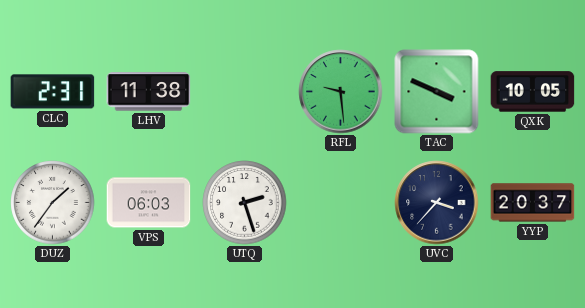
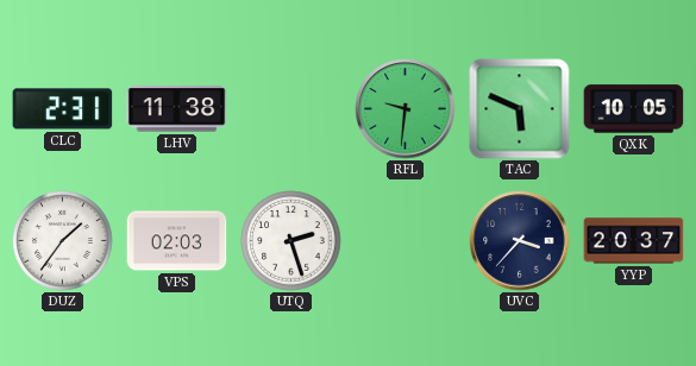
RFL: 9:29 -> 9:31 (406, 109)
TAC: 3:49 -> 5:49 (520, 109)
VPS: 06:03 -> 02:03 (177, 241)
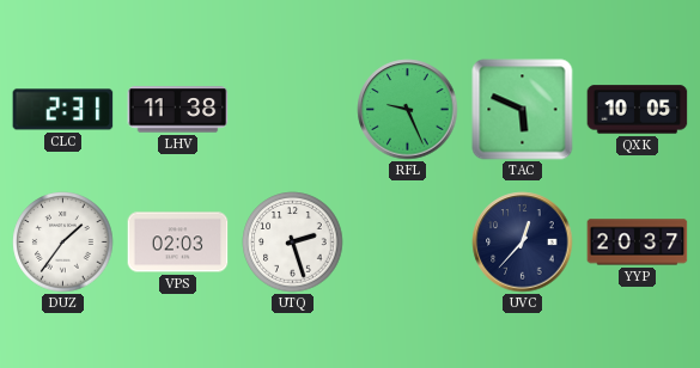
RFL: 9:31 -> 9:26 (408, 110)
UVC: 3:37 -> 12:37 (523, 243)
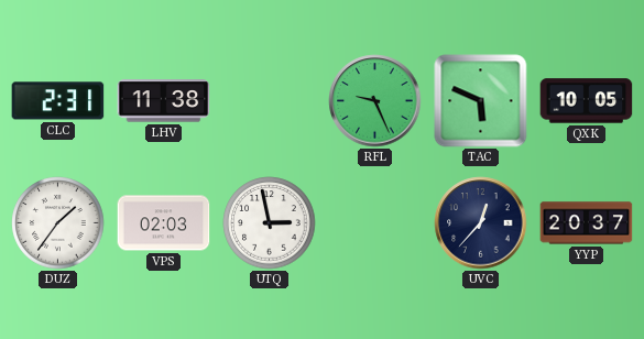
UTQ: 2:27 -> 2:58 (270, 223)
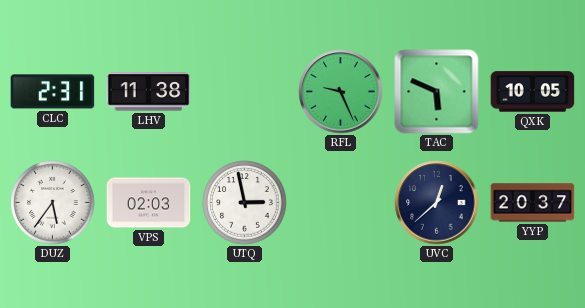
DUZ: 1:36 -> 5:36 (53, 203)
UVC: 12:37 -> 12:38 (437, 203)
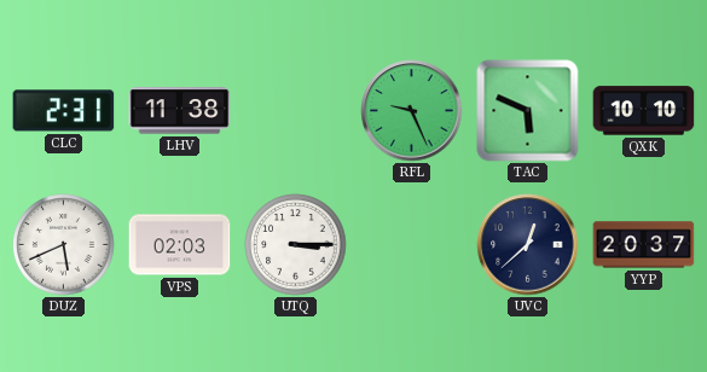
QXK: 10:05 -> 10:10 (644, 111)
DUZ: 5:36 -> 5:41 (64, 245)
UTQ: 2:58 -> 3:15 (296, 245)
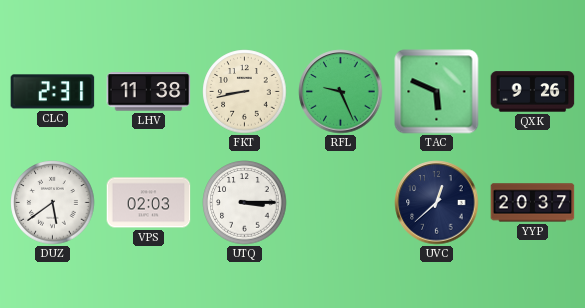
FKT: none -> 8:43 (245, 92)
QXK: 10:10 -> 9:26 (533, 92)
DUZ: 5:41 -> 5:39 (53, 203)
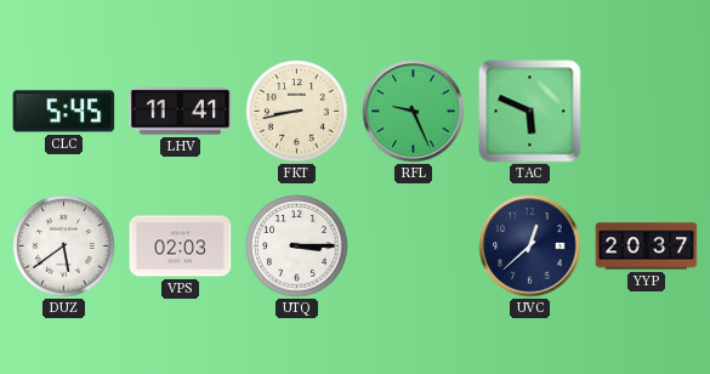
CLC: 2:31 -> 5:45 (64, 112)
LHV: 11:38 -> 11:41 (181, 112)
QXK: 9:26 -> none (533, 92)
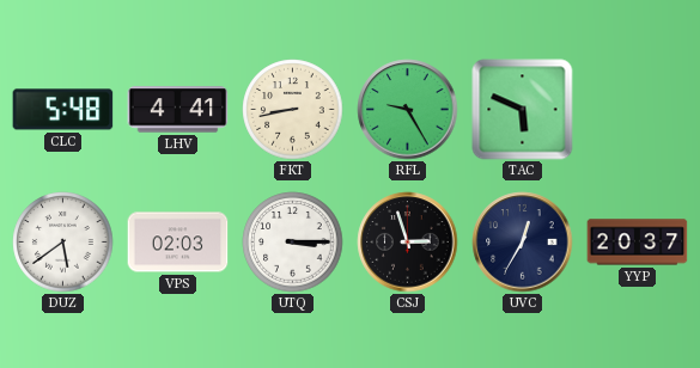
CLC: 5:45 -> 5:48 (63, 110)
LHV: 11:41 -> 4:41 (178, 110)
RFL: 9:26 -> 9:25 (408, 110)
CSJ: none -> 2:57 (408, 243)
UVC: 12:38 -> 12:35 (523, 243)
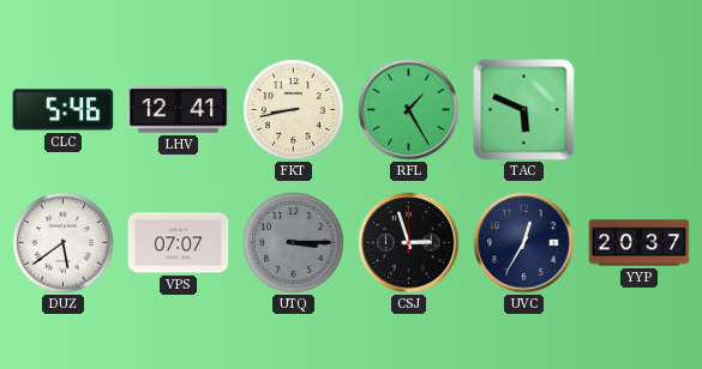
CLC: 5:48 -> 5:46 (64, 110)
LHV: 4:41 -> 12:41 (179, 110)
RFL: 9:25 -> 1:25 (409, 110)
VPS: 02:03 -> 07:07 (179, 243)
UTQ dial: white -> grey (294, 243)
